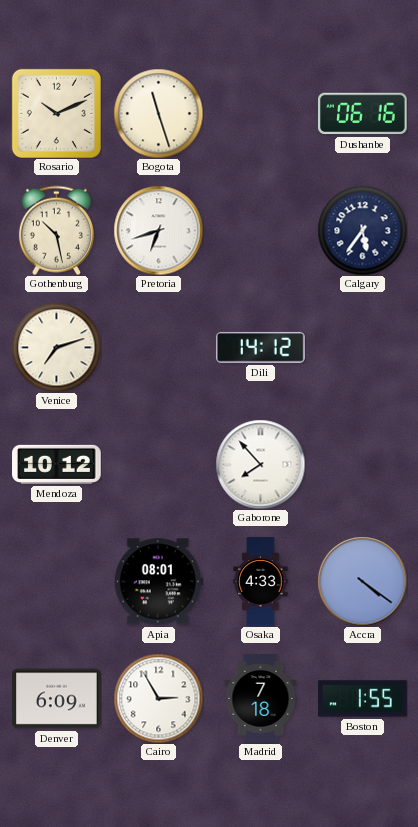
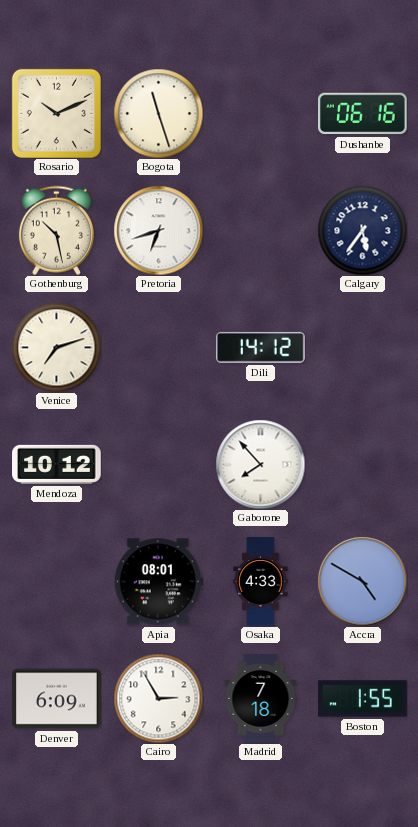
Accra: 4:21 -> 4:50 (362, 581)
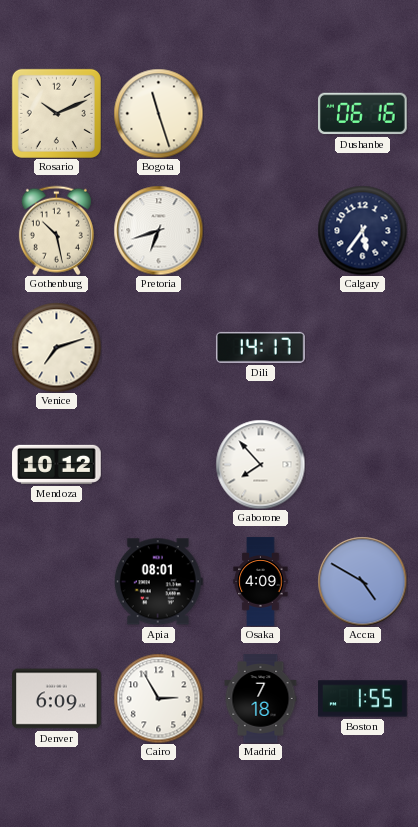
Dili: 14:12 -> 14:17 (260, 347)
Osaka: 4:33 -> 4:09 (261, 582)
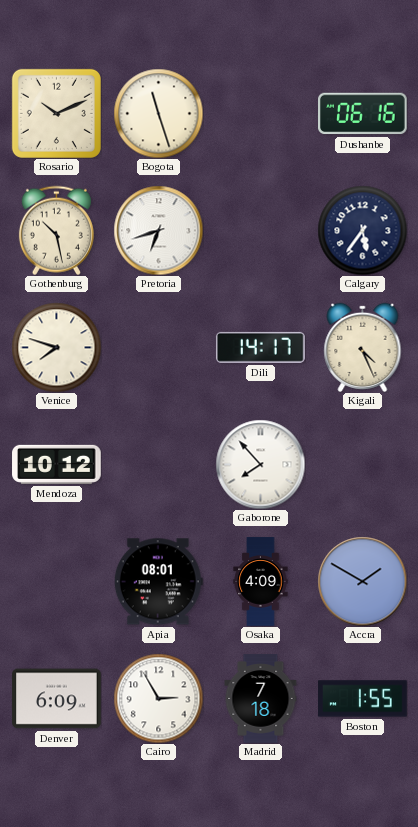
Venice: 7:12 -> 7:48 (56, 347)
Kigali: none -> 4:26 (363, 347)
Accra: 4:50 -> 1:50 (362, 581)
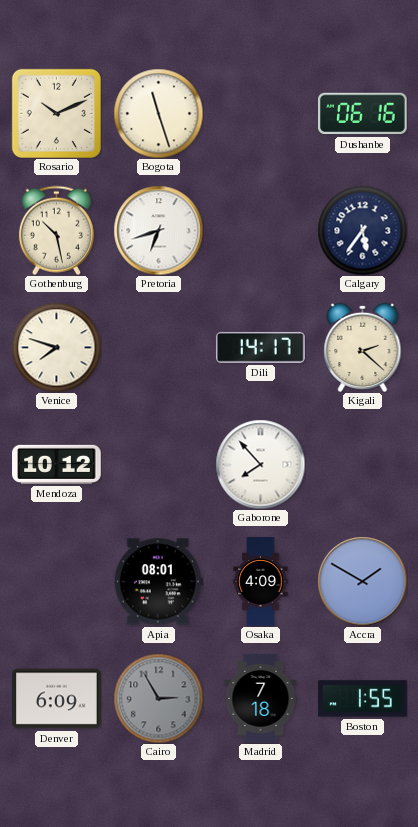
Kigali: 4:26 -> 2:22 (363, 347)
Cairo dial: white -> grey (158, 698)
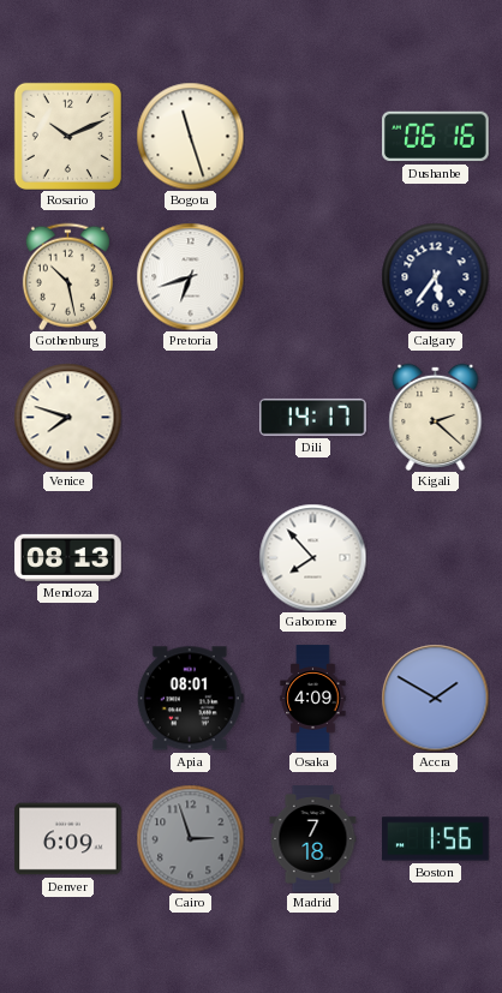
Mendoza: 10:12 -> 08:13 (68, 557)
Cairo: 2:55 -> 2:57 (190, 838)
Boston: 1:55 -> 1:56 (436, 839)
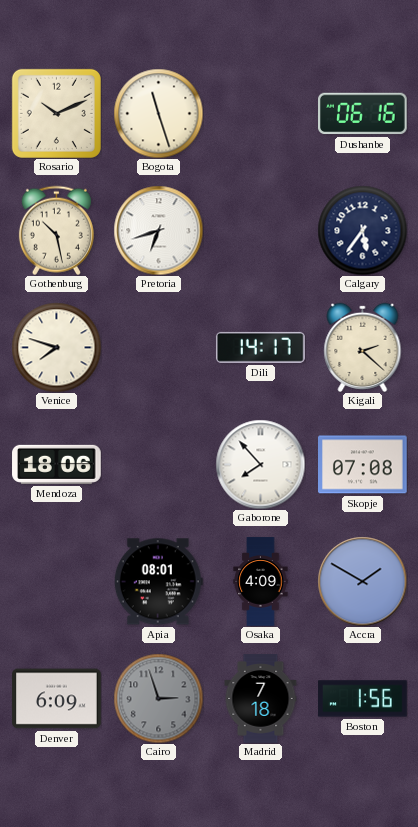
Mendoza: 08:13 -> 18:06 (57, 464)
Skopje: none -> 07:08 (363, 465)
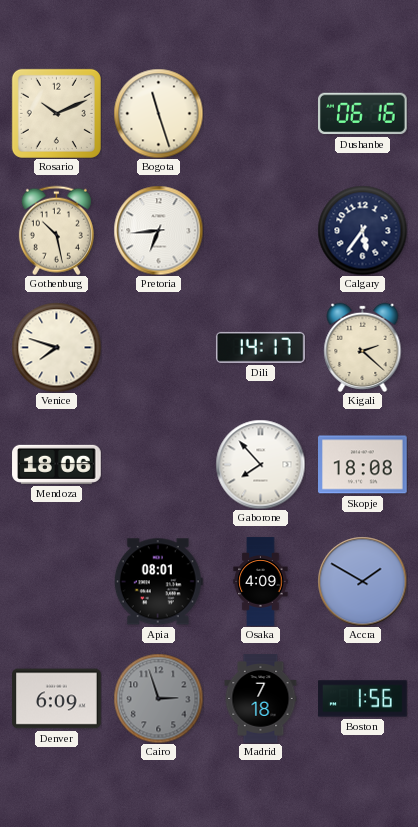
Pretoria: 6:42 -> 6:44 (158, 230)
Skopje: 07:08 -> 18:08 (363, 465)
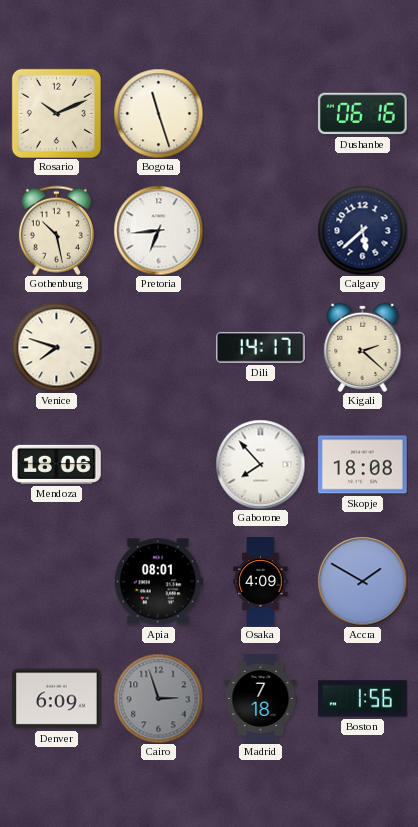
Calgary: 5:36 -> 5:38 (362, 230)
